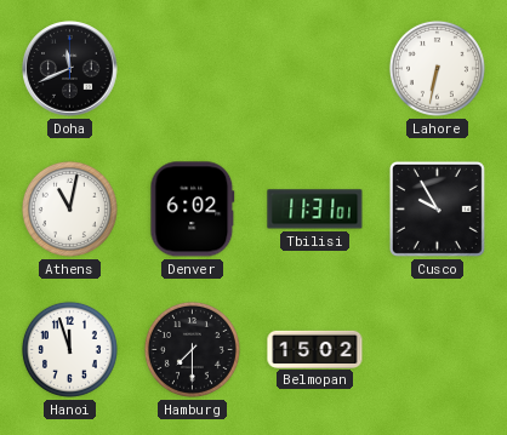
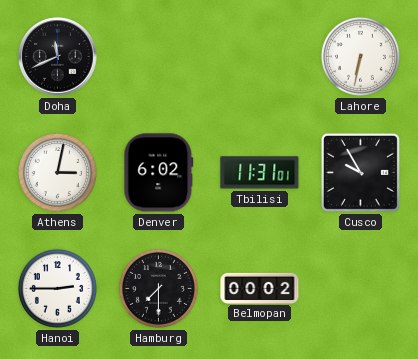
Athens: 11:02 -> 3:02 (57, 172)
Hanoi: 11:57 -> 2:45 (57, 288)
Belmopan: 15:02 -> 00:02 (260, 288)
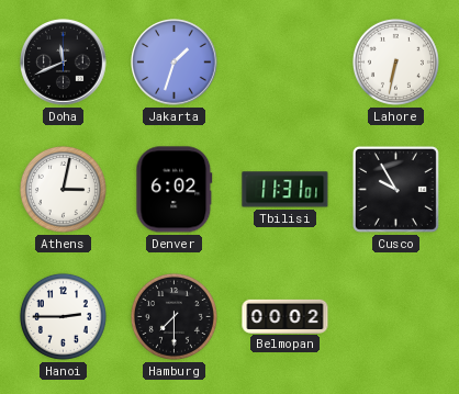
Jakarta: none -> 1:33 (175, 63)
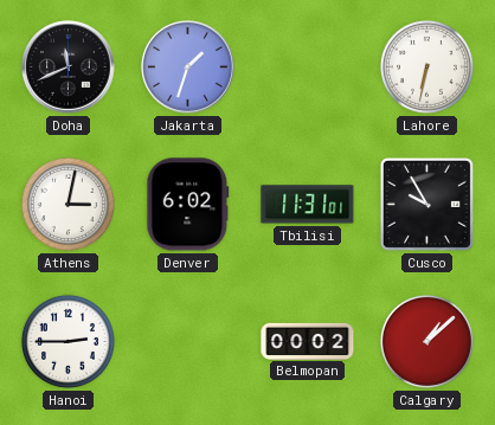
Hamburg: 7:30 -> none (173, 316)
Calgary: none -> 1:08 (426, 341)
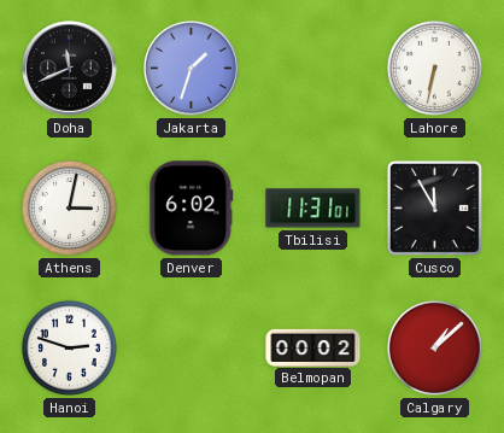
Cusco: 9:55 -> 11:55 (434, 207)
Hanoi: 2:45 -> 2:48 (69, 347)
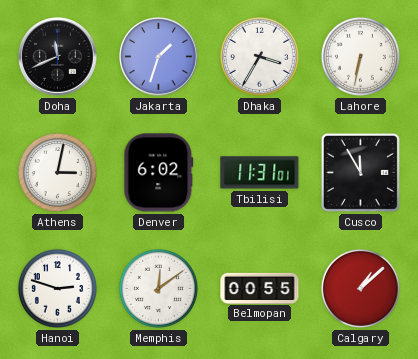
Dhaka: none -> 3:35 (259, 56)
Memphis: none -> 12:09 (158, 288)
Belmopan: 00:02 -> 00:55 (260, 288)
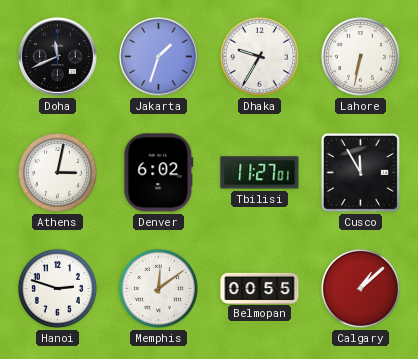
Dhaka: 3:35 -> 9:35 (259, 56)
Tbilisi: 11:31 -> 11:27 (260, 173)
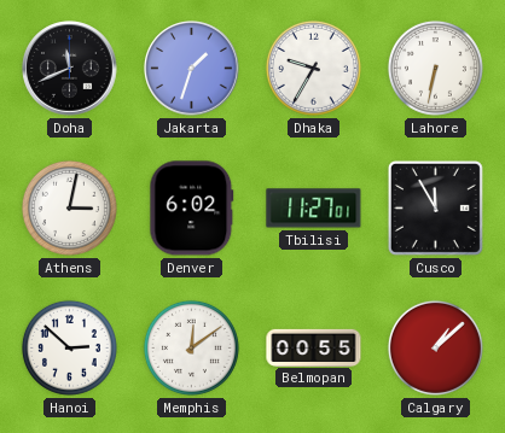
Hanoi: 2:48 -> 2:52 (69, 347)
